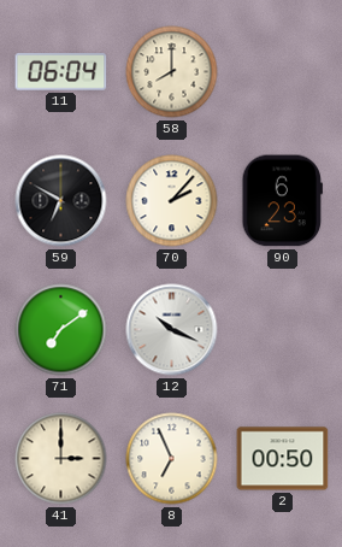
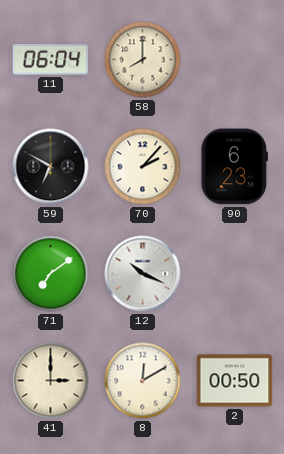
8: 6:56 -> 12:10 (143, 381)
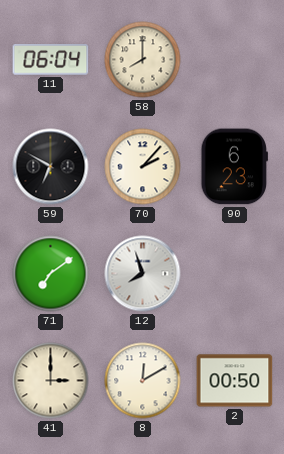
12: 10:19 -> 7:57 (143, 274)
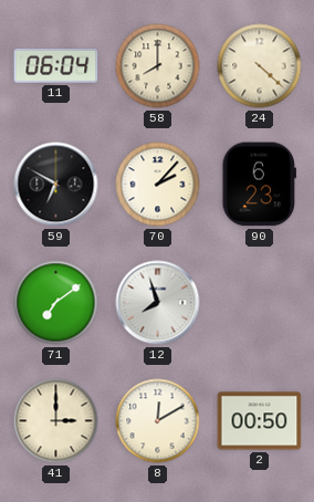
24: none -> 4:22 (260, 66)
